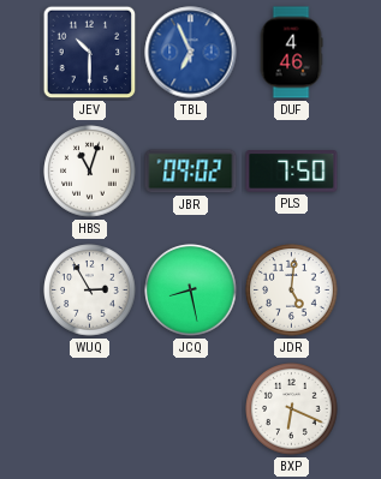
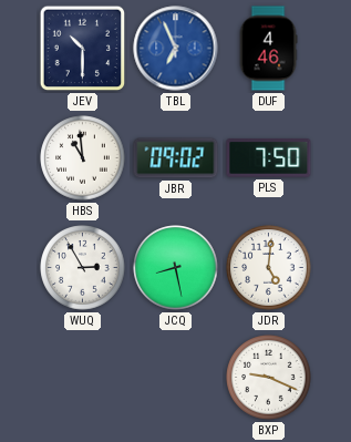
HBS: 11:03 -> 10:59 (83, 158)
BXP: 6:19 -> 9:19 (269, 378)
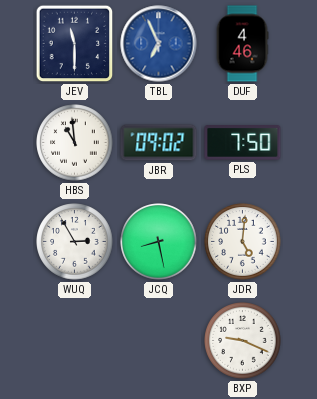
JEV: 10:30 -> 11:30 (75, 44)
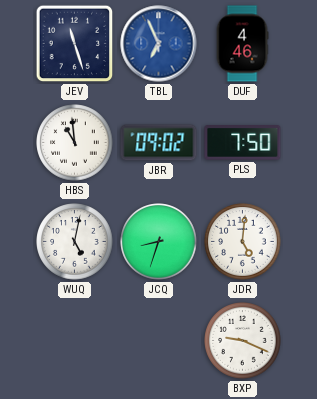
JEV: 11:30 -> 11:27 (75, 44)
WUQ: 2:55 -> 5:02 (75, 242)
JCQ: 8:28 -> 8:33 (159, 242)
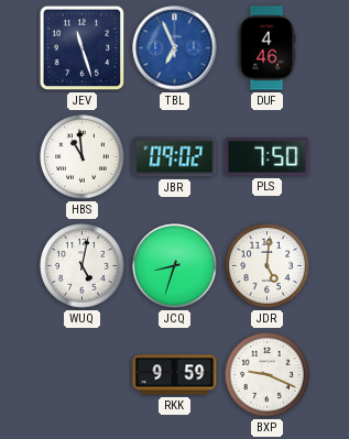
RKK: none -> 9:59 (175, 375)
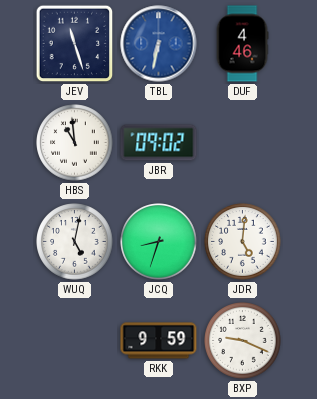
TBL: 6:56 -> 6:32 (159, 44)
PLS: 7:50 -> none (268, 157)
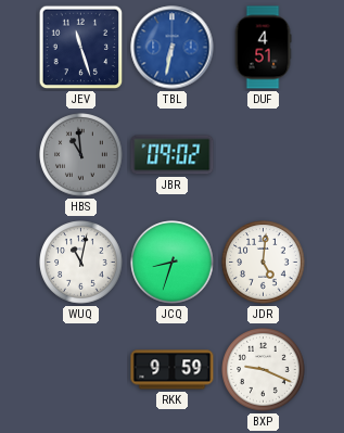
DUF: 4:46 -> 4:51 (263, 48)
HBS dial: white -> grey (81, 155)
WUQ: 5:02 -> 11:02 (81, 263)
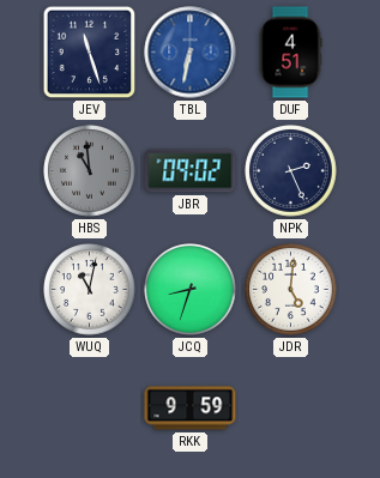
NPK: none -> 2:26 (291, 171)
BXP: 9:19 -> none (264, 370)
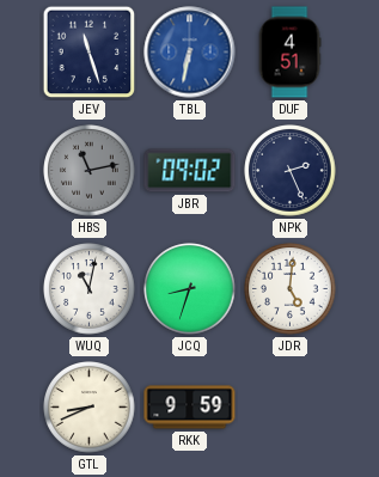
HBS: 10:59 -> 11:13 (90, 171)
GTL: none -> 8:41 (90, 408)
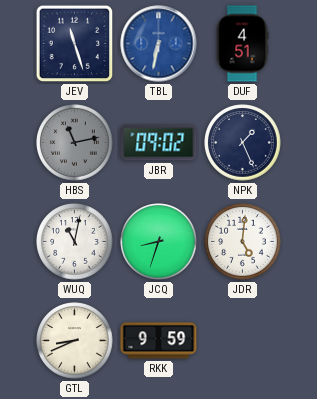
NPK: 2:26 -> 1:26 (243, 143)
